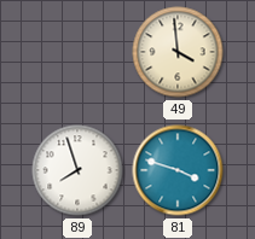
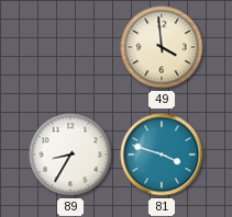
89: 7:57 -> 8:35 (70, 155)
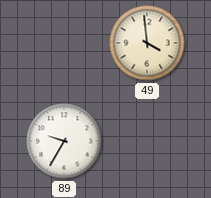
89: 8:35 -> 9:35 (64, 141)
81: 3:48 -> none (162, 155)
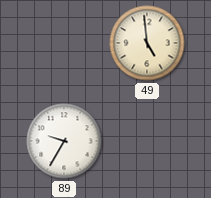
49: 3:59 -> 4:59 (147, 43)
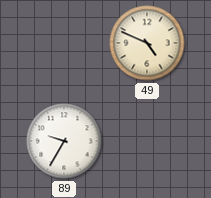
49: 4:59 -> 4:49 (147, 43)
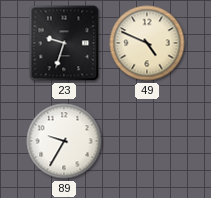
23: none -> 9:33 (64, 43)
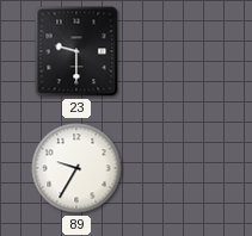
23: 9:33 -> 9:30 (76, 51)
49: 4:49 -> none (147, 43)
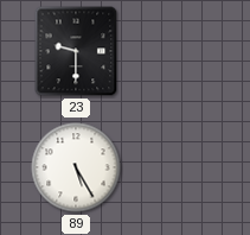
89: 9:35 -> 5:25 (76, 167)
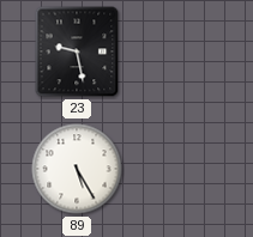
23: 9:30 -> 9:28 (77, 51)
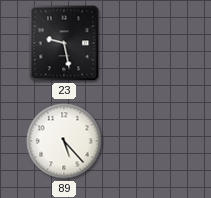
89: 5:25 -> 5:23 (64, 141)
